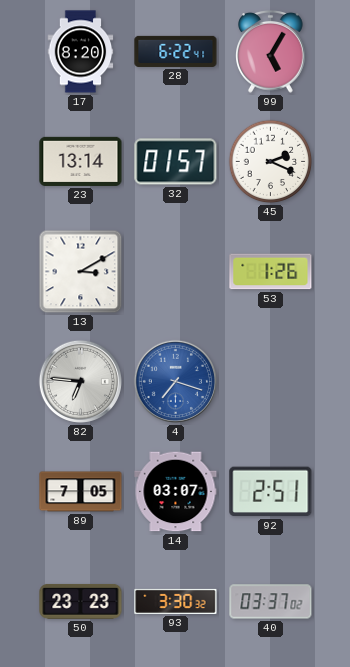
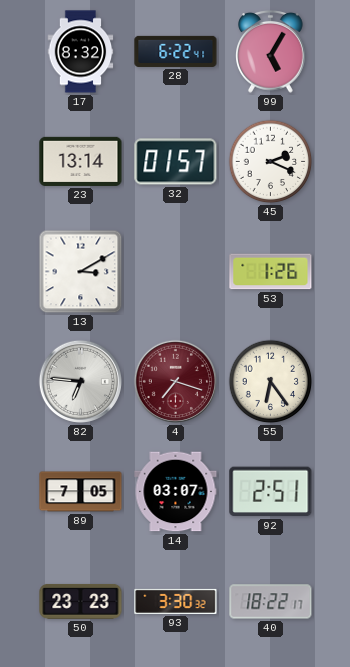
17: 8:20 -> 8:32 (81, 52)
4 dial: blue -> burgundy (175, 381)
55: none -> 6:24 (271, 382)
40: 03:37 -> 18:22 (271, 602)
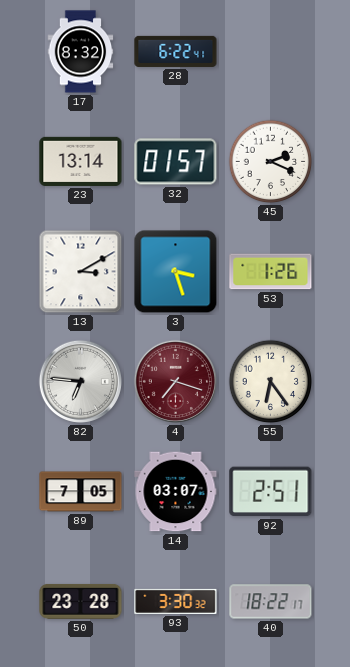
99: 5:05 -> none (271, 52)
3: none -> 3:27 (176, 272)
50: 23:23 -> 23:28 (81, 601)
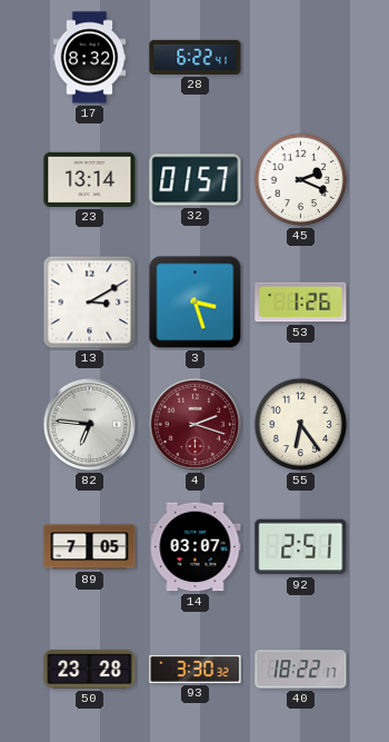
4: 7:18 -> 2:18 (194, 424)
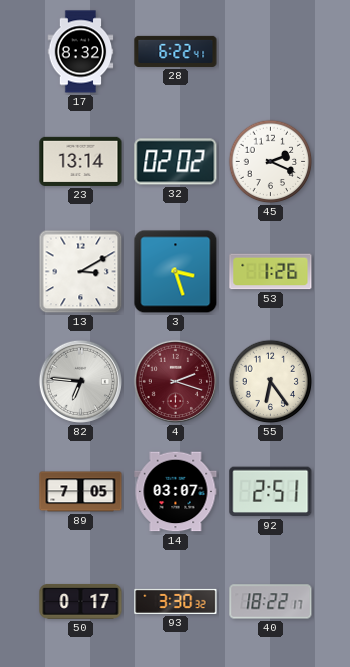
32: 01:57 -> 02:02 (176, 162)
50: 23:28 -> 0:17 (81, 601)
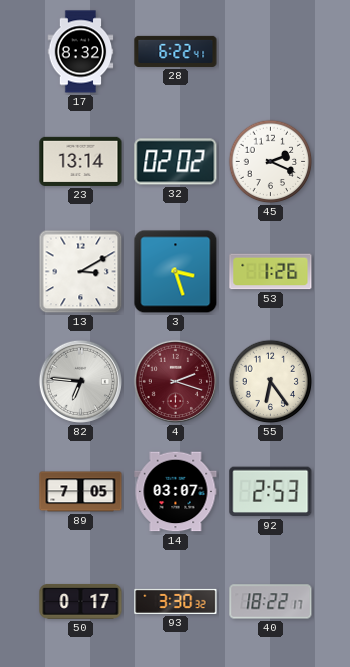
92: 2:51 -> 2:53 (271, 492)
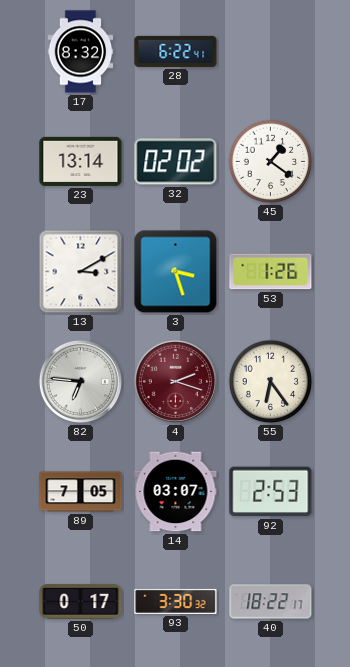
45: 2:19 -> 1:21 (271, 162)
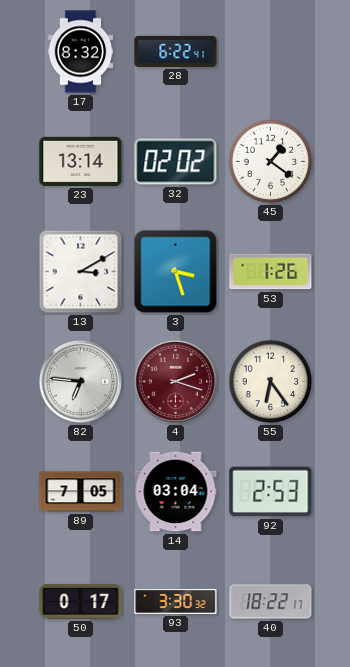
14: 03:07 -> 03:04 (176, 492)
